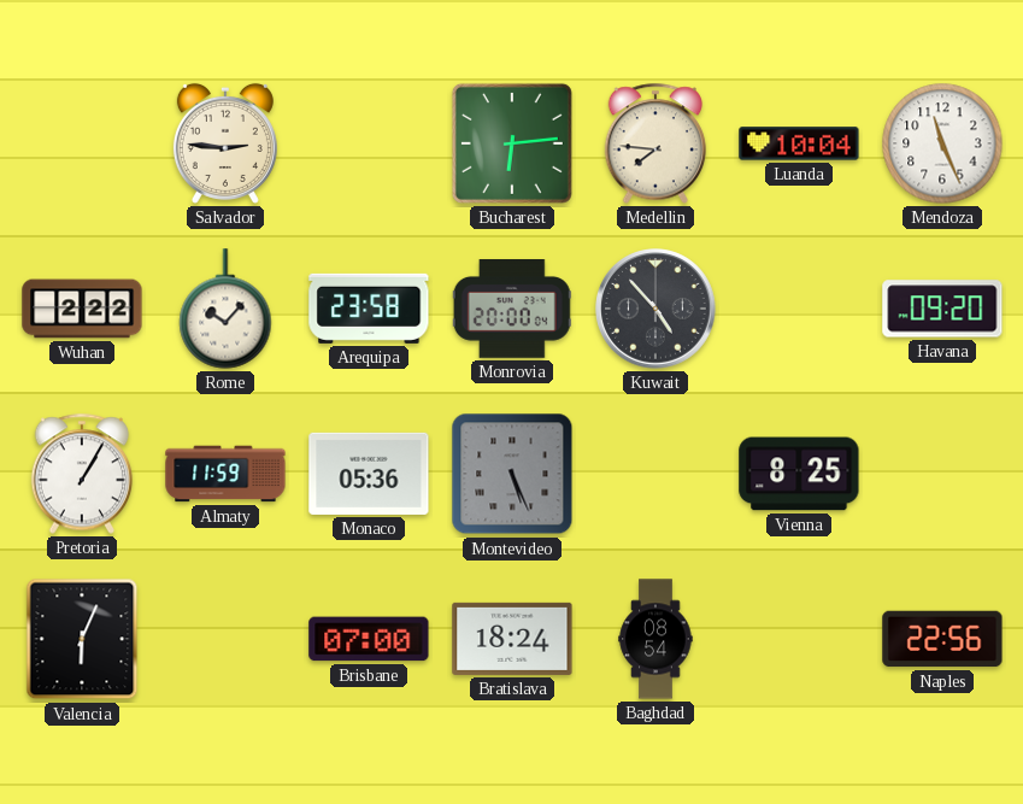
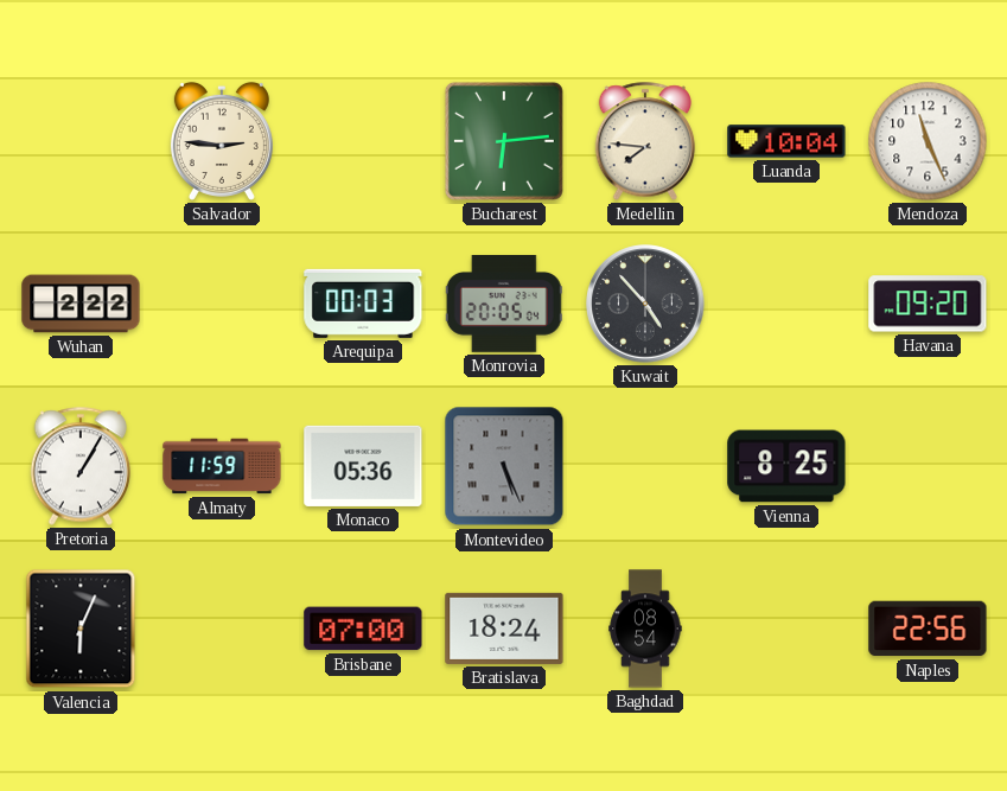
Rome: 10:07 -> none (225, 309)
Arequipa: 23:58 -> 00:03 (363, 304)
Monrovia: 20:00 -> 20:05 (504, 305)
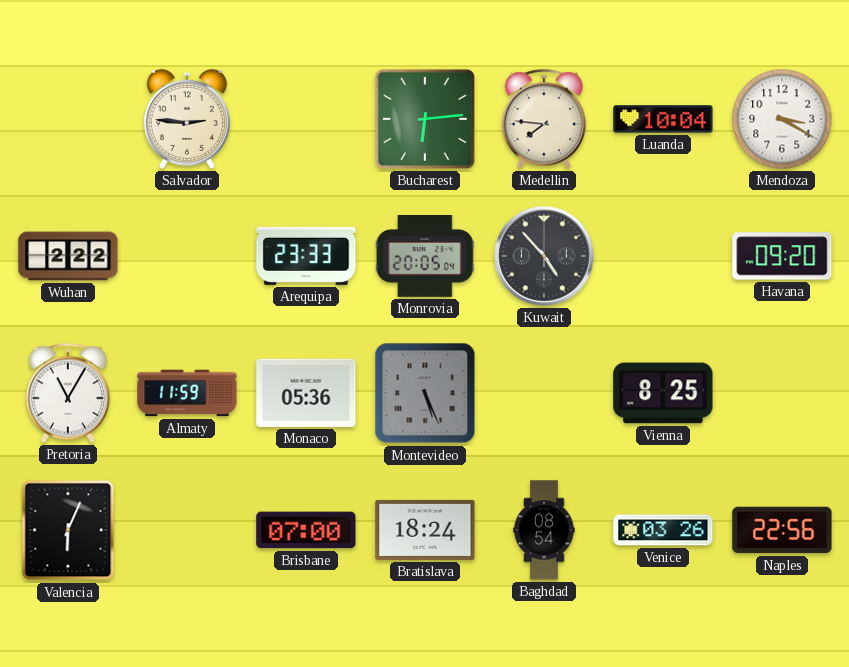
Mendoza: 11:26 -> 3:20 (782, 119)
Arequipa: 00:03 -> 23:33 (306, 256)
Pretoria: 1:05 -> 11:05 (68, 393)
Venice: none -> 03:26 (663, 530)
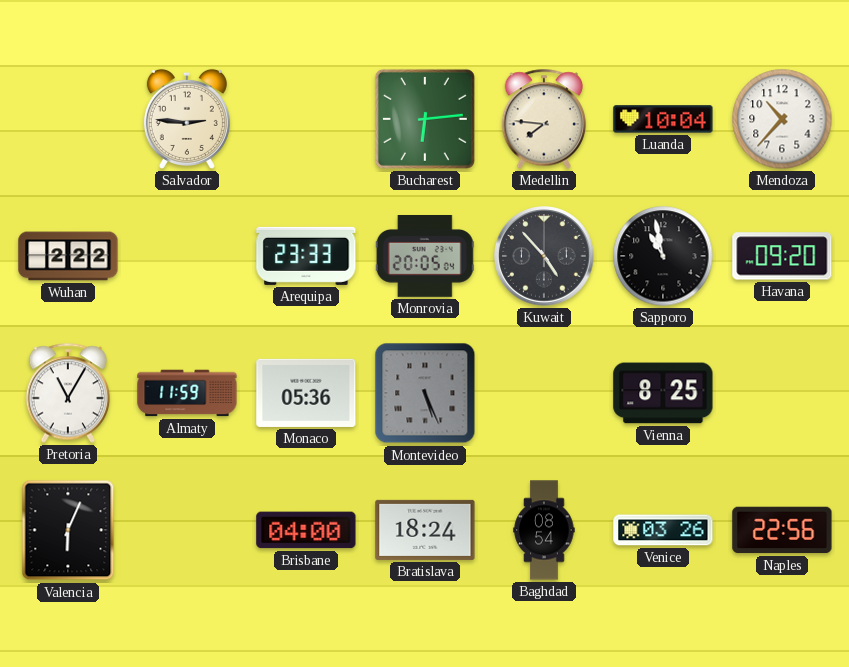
Mendoza: 3:20 -> 10:37 (782, 119)
Sapporo: none -> 10:58 (663, 256)
Brisbane: 07:00 -> 04:00 (306, 530)
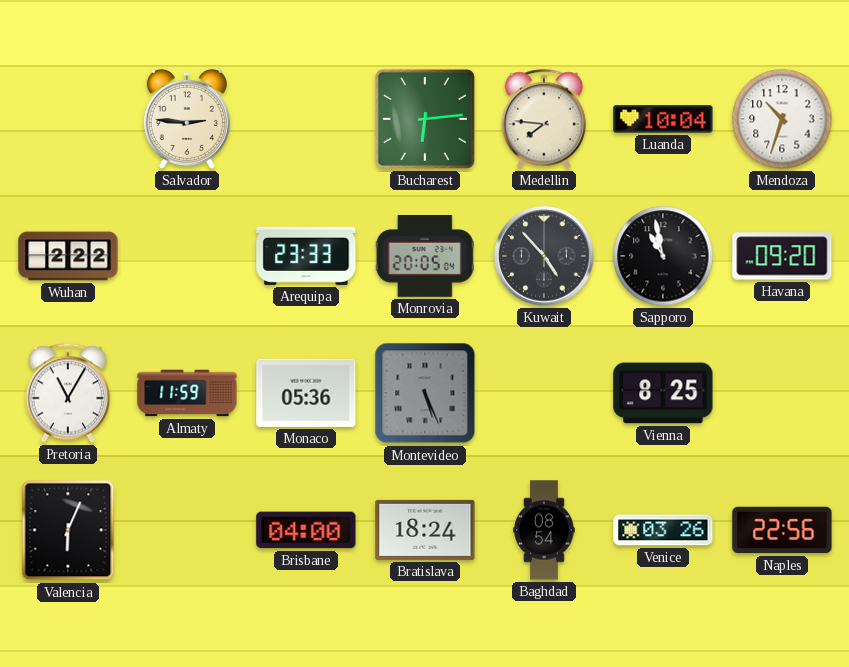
Mendoza: 10:37 -> 10:33 (782, 119)
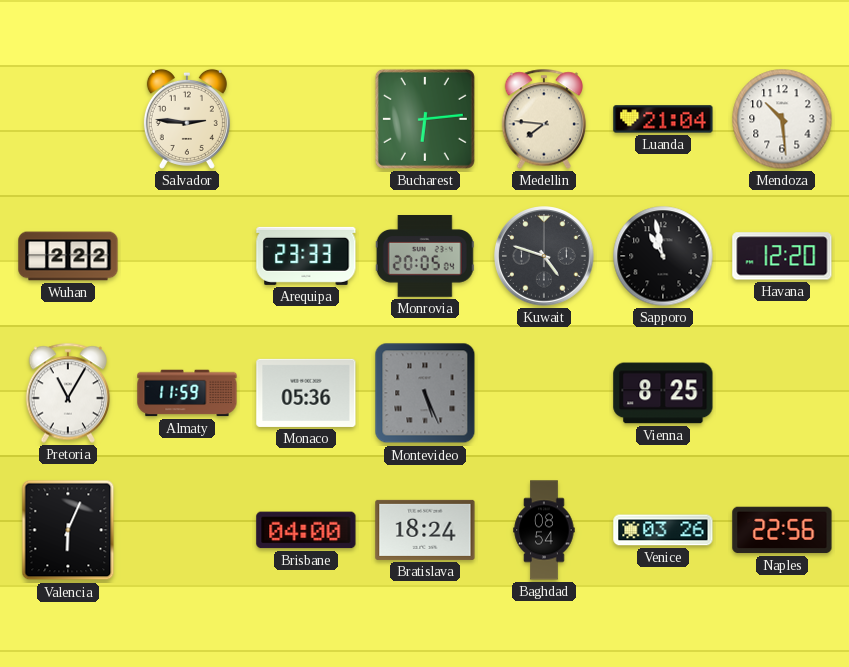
Luanda: 10:04 -> 21:04 (663, 119)
Mendoza: 10:33 -> 10:29 (782, 119)
Kuwait: 4:53 -> 4:48 (544, 256)
Havana: 09:20 -> 12:20 (782, 256)
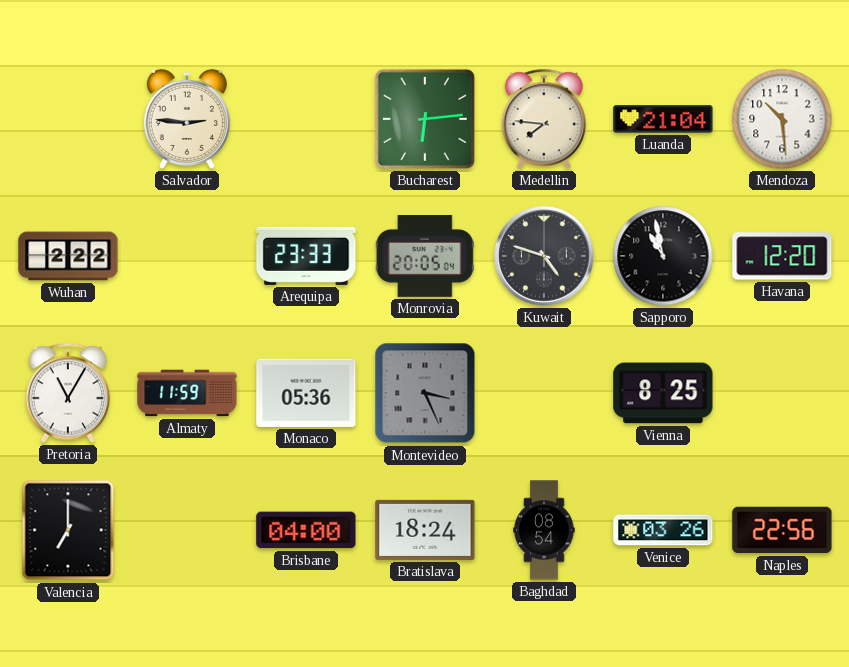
Montevideo: 5:26 -> 3:26 (425, 393)
Valencia: 6:04 -> 7:00 (68, 530)
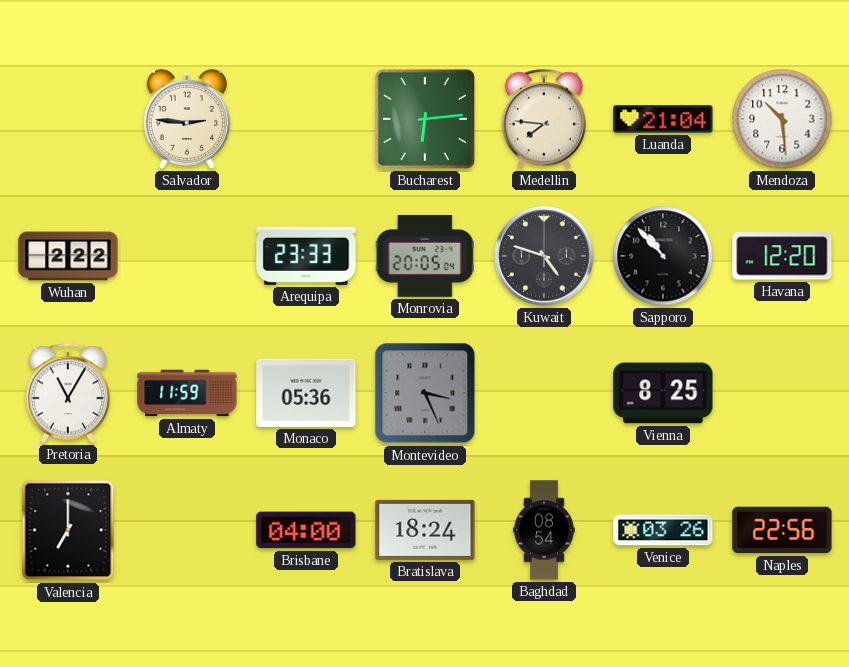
Sapporo: 10:58 -> 10:53 (663, 256)
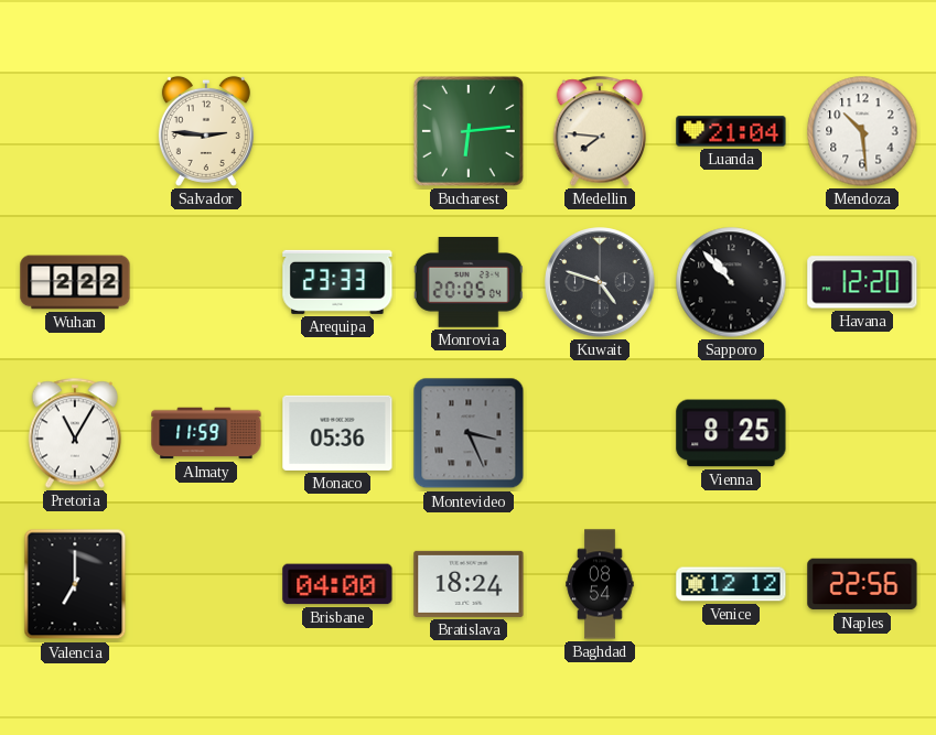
Venice: 03:26 -> 12:12 (731, 584)
